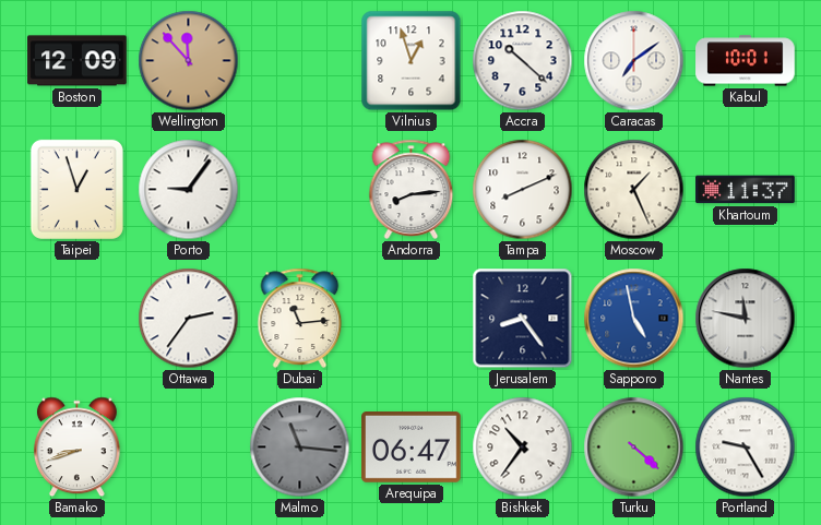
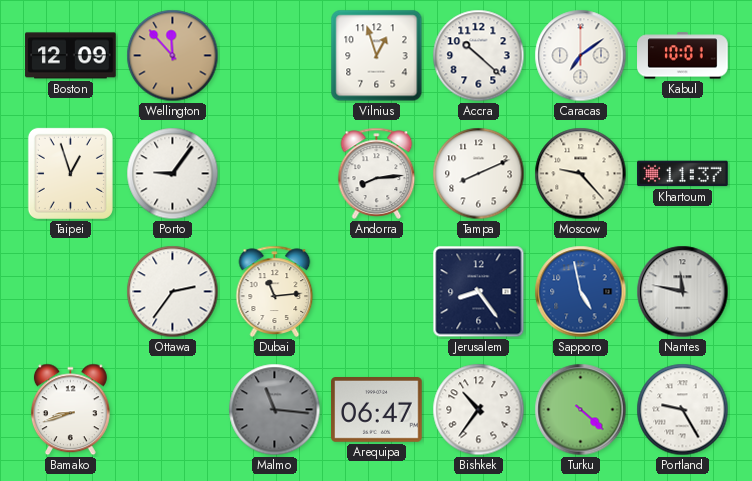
Moscow: 1:26 -> 9:23 (581, 174)
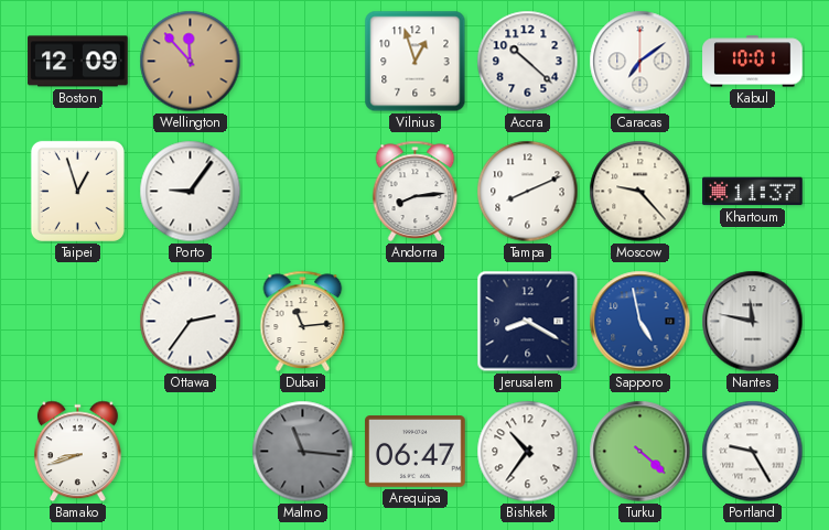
Jerusalem: 8:24 -> 8:20 (528, 322)
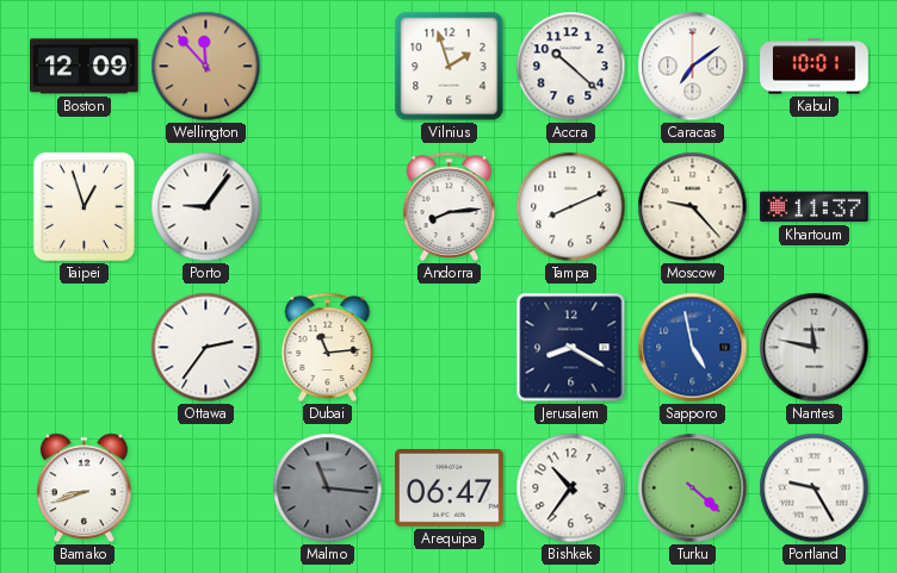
Vilnius: 12:57 -> 1:57 (450, 67)
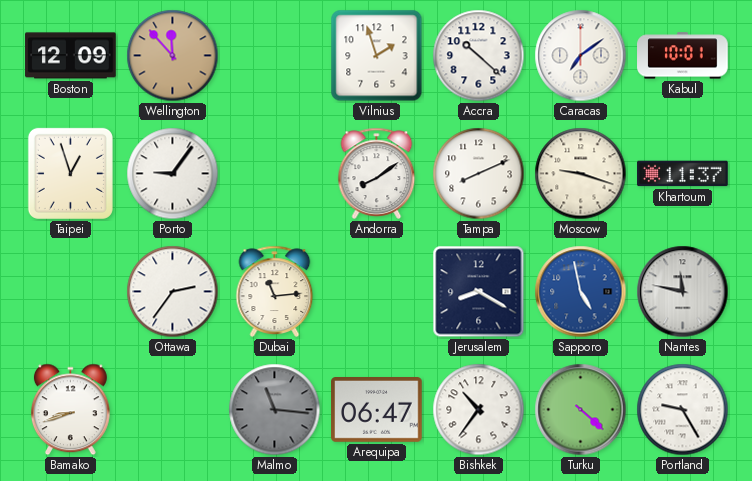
Andorra: 8:14 -> 8:09 (377, 173)
Moscow: 9:23 -> 9:18 (581, 174)
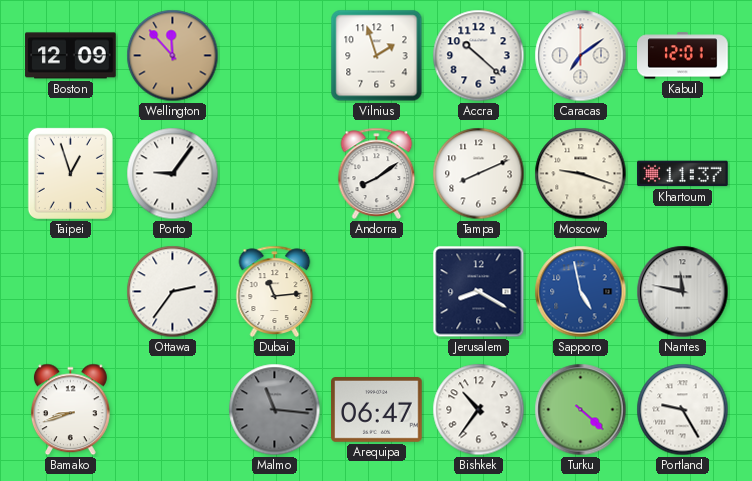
Kabul: 10:01 -> 12:01 (683, 56)
